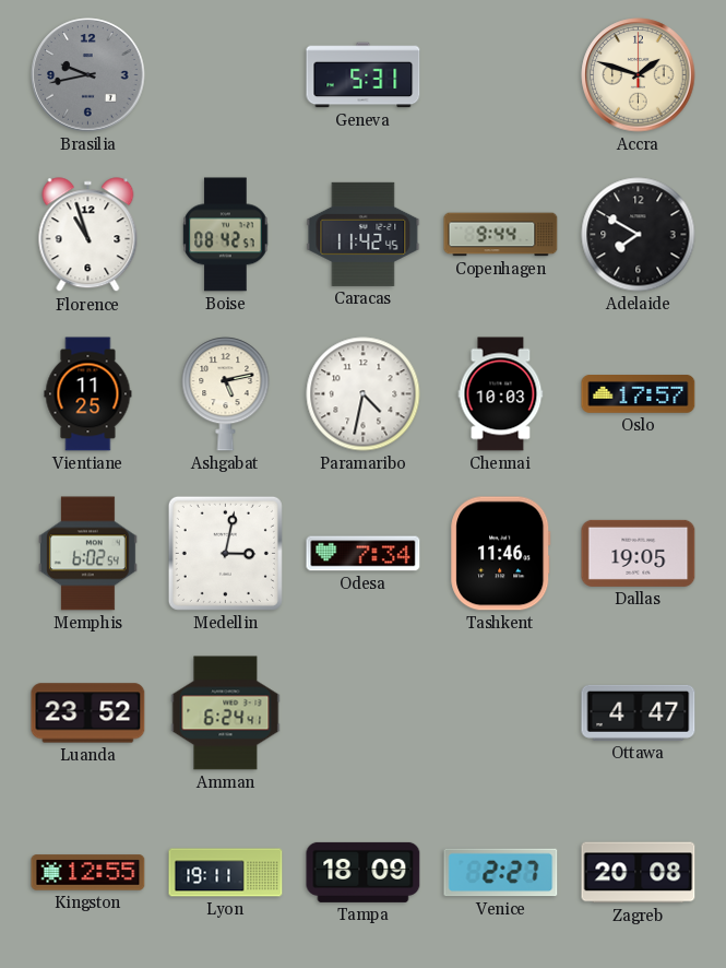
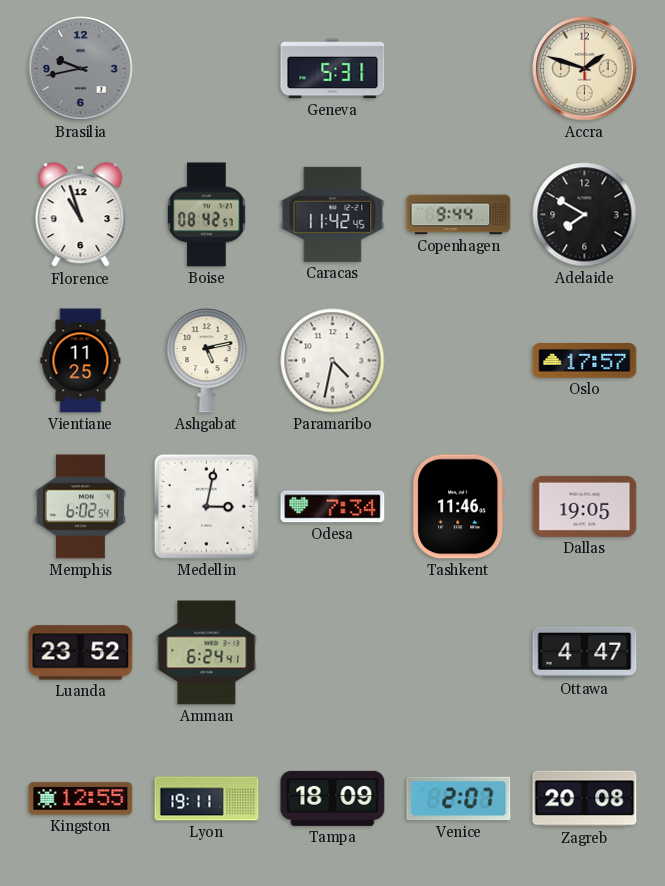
Chennai: 10:03 -> none (501, 394)
Venice: 2:27 -> 2:07 (459, 799)
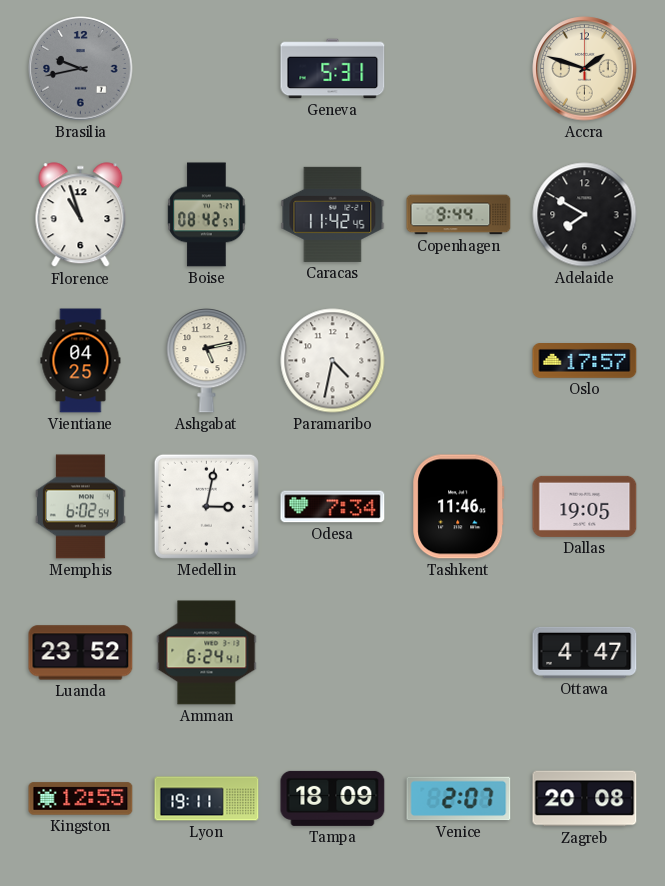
Vientiane: 11:25 -> 04:25 (81, 361)
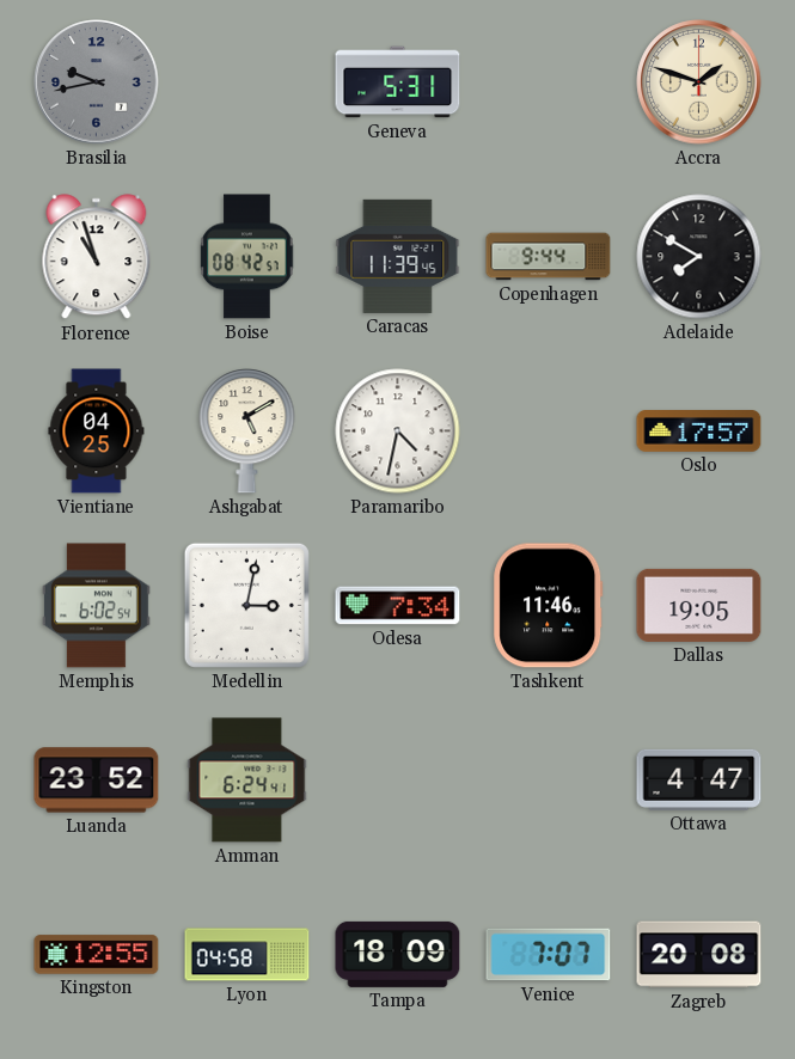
Caracas: 11:42 -> 11:39 (398, 256)
Ashgabat: 5:13 -> 5:10 (247, 431)
Lyon: 19:11 -> 04:58 (247, 955)
Venice: 2:07 -> 7:07 (549, 955)
